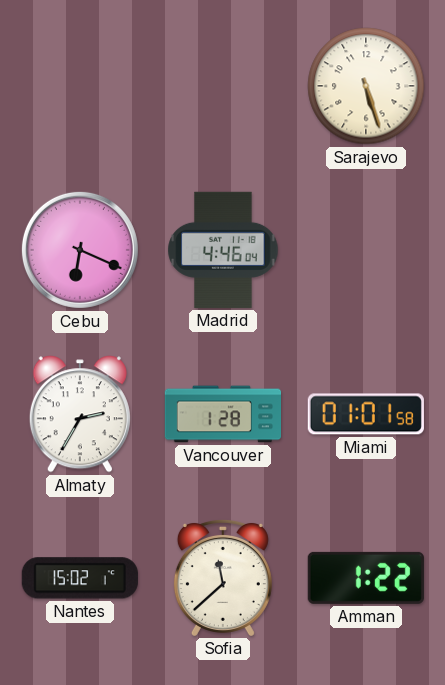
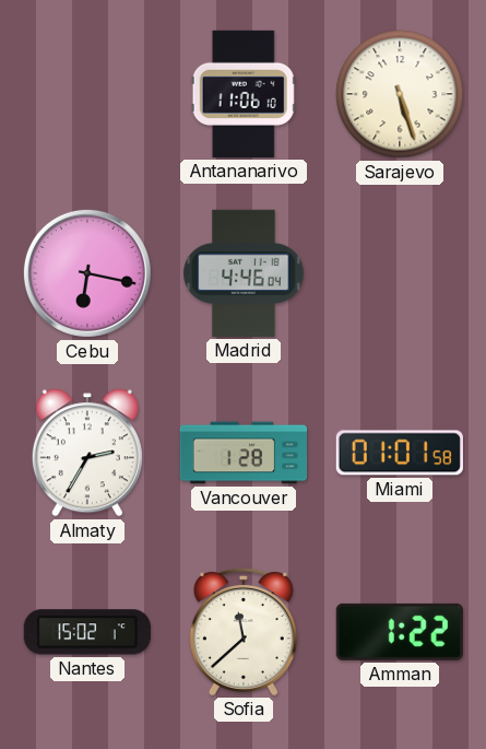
Antananarivo: none -> 11:06 (244, 94)
Cebu: 6:19 -> 6:17 (87, 273)
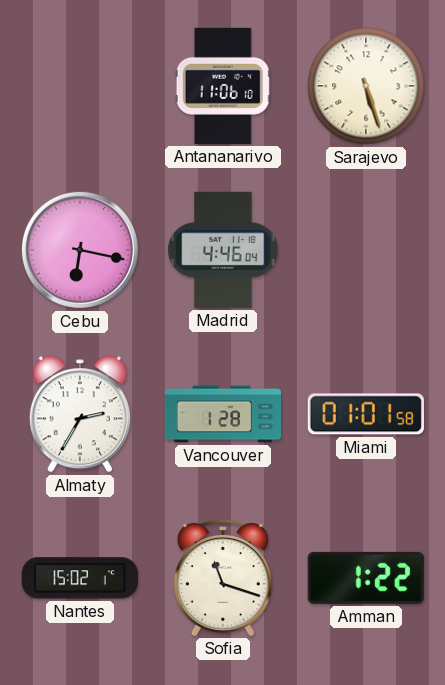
Sofia: 11:38 -> 11:18 (223, 577)
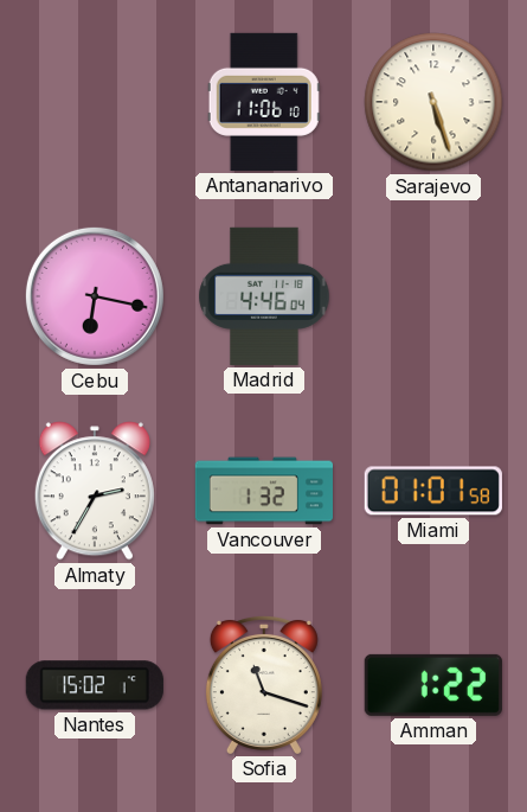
Vancouver: 1:28 -> 1:32 (263, 491)
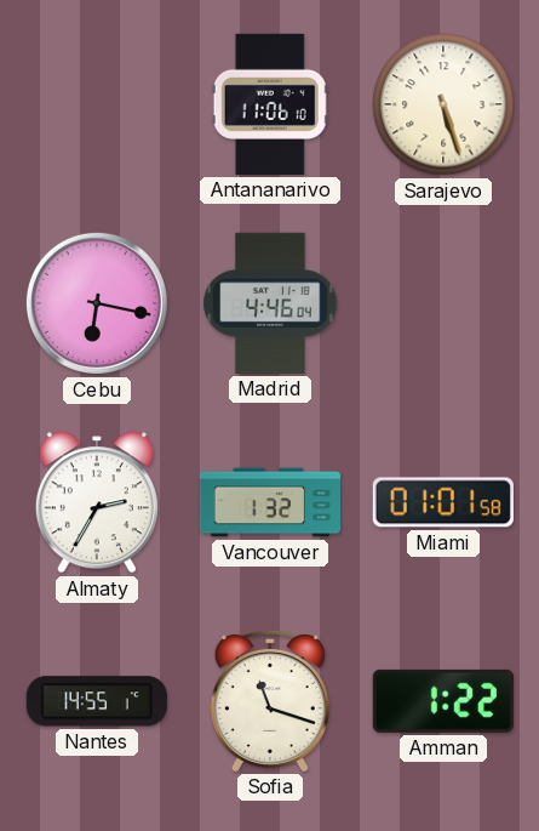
Nantes: 15:02 -> 14:55 (97, 701)
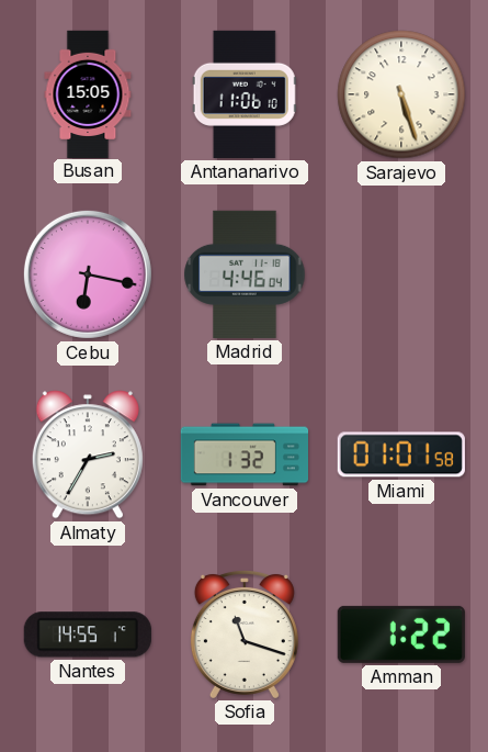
Busan: none -> 15:05 (88, 93)
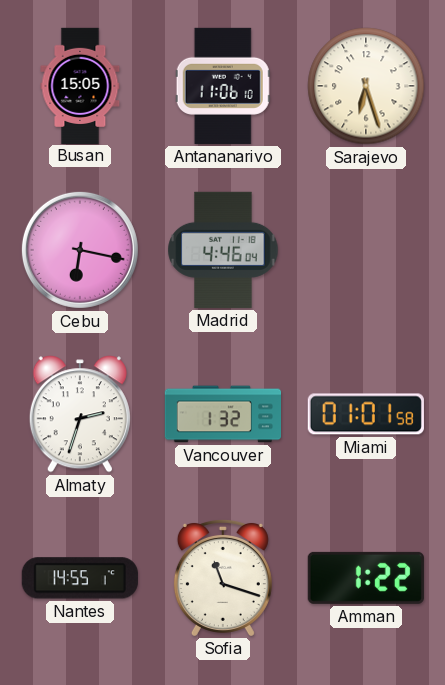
Sarajevo: 5:27 -> 6:27 (366, 86)
Almaty: 2:35 -> 2:33 (80, 414)
